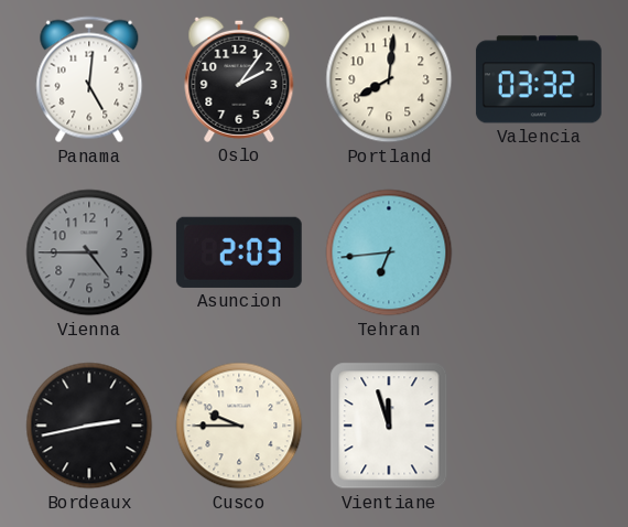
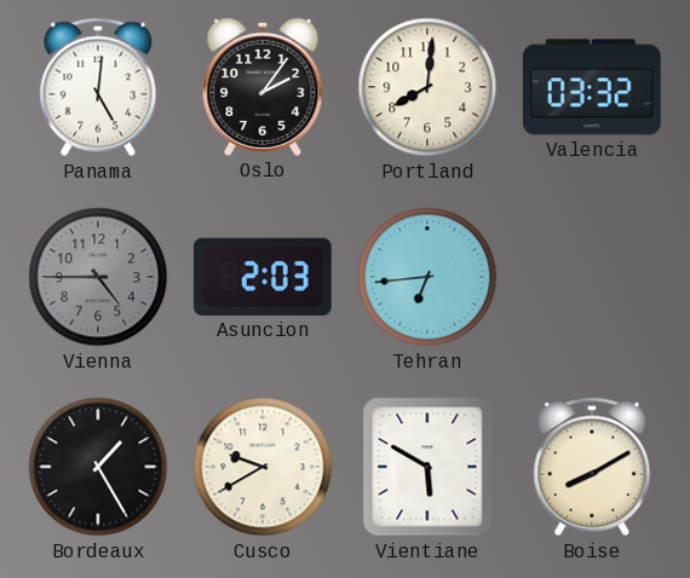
Bordeaux: 2:43 -> 1:25 (98, 467)
Cusco: 9:45 -> 9:40 (263, 467)
Vientiane: 11:57 -> 5:50 (427, 467)
Boise: none -> 8:10 (592, 467)
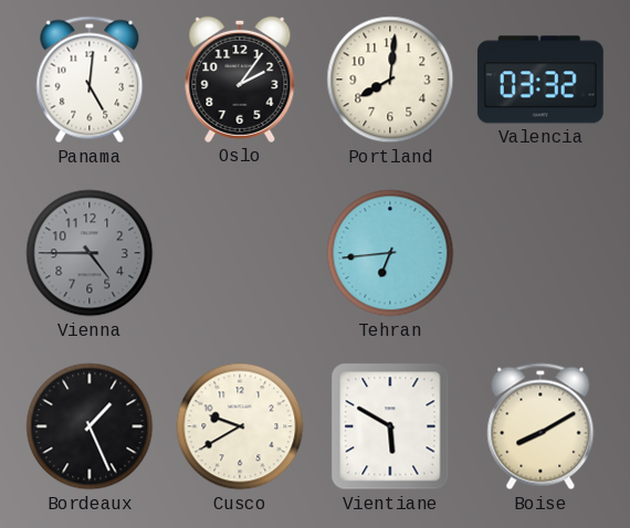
Asuncion: 2:03 -> none (263, 277)
Bordeaux: 1:25 -> 1:26 (90, 426)
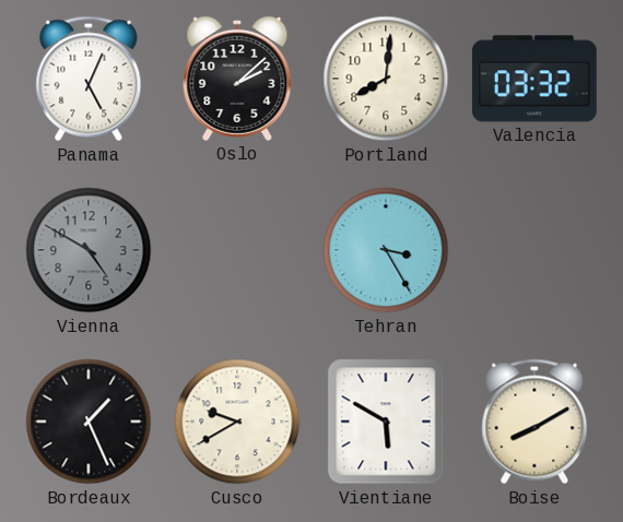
Panama: 5:01 -> 5:04 (89, 79)
Oslo: 2:06 -> 2:08 (237, 79)
Vienna: 4:45 -> 4:50 (89, 250)
Tehran: 6:44 -> 3:25 (386, 250)
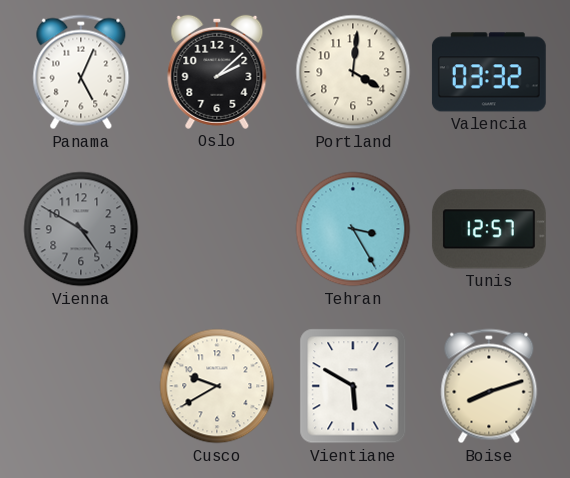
Portland: 8:01 -> 4:01 (353, 72)
Tunis: none -> 12:57 (489, 229)
Bordeaux: 1:26 -> none (89, 422)
Boise: 8:10 -> 8:12 (489, 386)
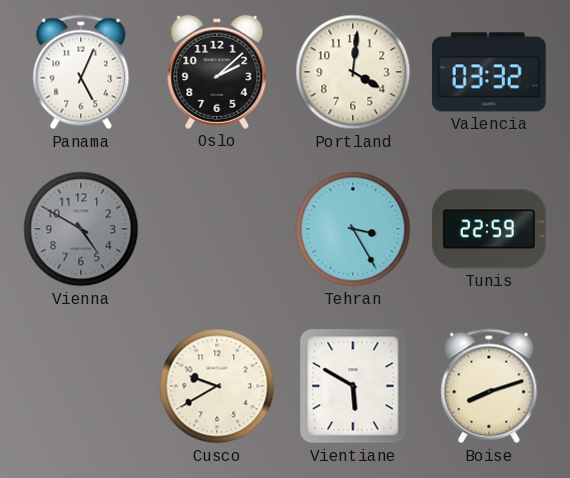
Tunis: 12:57 -> 22:59 (489, 229)
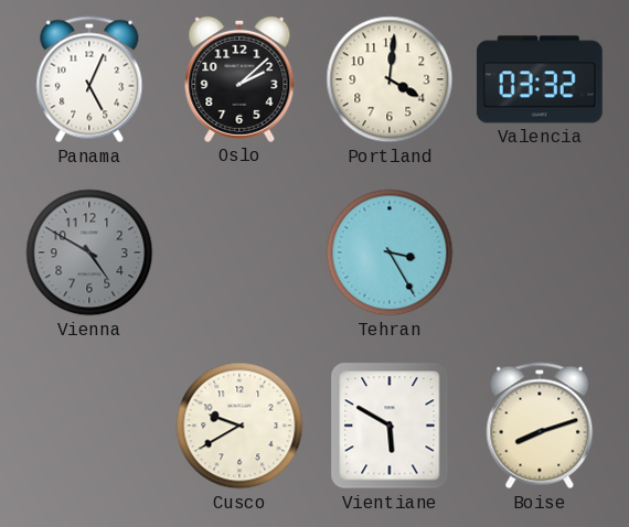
Tunis: 22:59 -> none (489, 229)
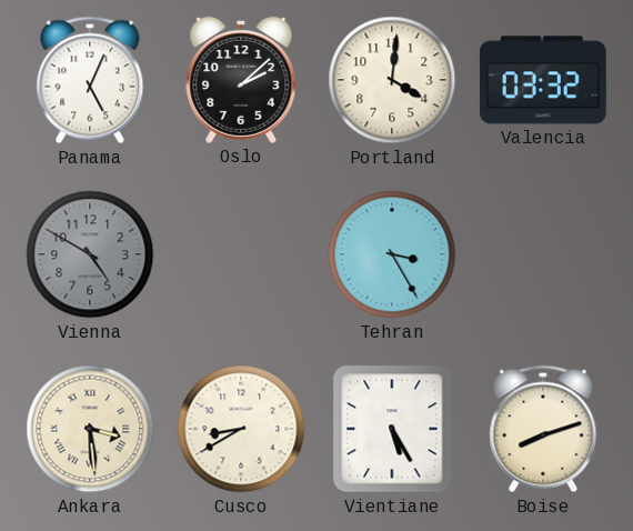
Ankara: none -> 3:29 (90, 429)
Cusco: 9:40 -> 8:40 (241, 429)
Vientiane: 5:50 -> 5:25 (392, 429)
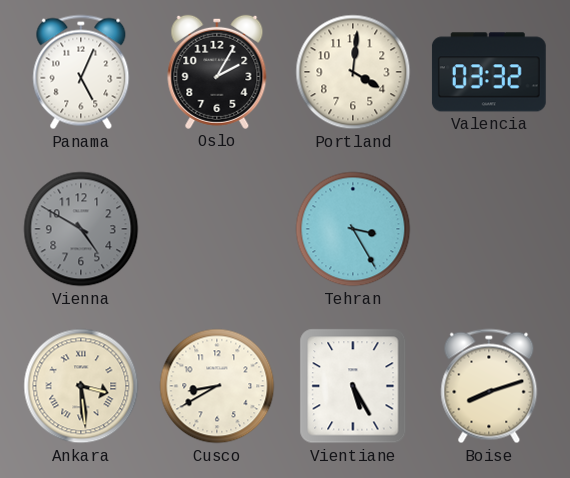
Oslo: 2:08 -> 2:05 (217, 72)
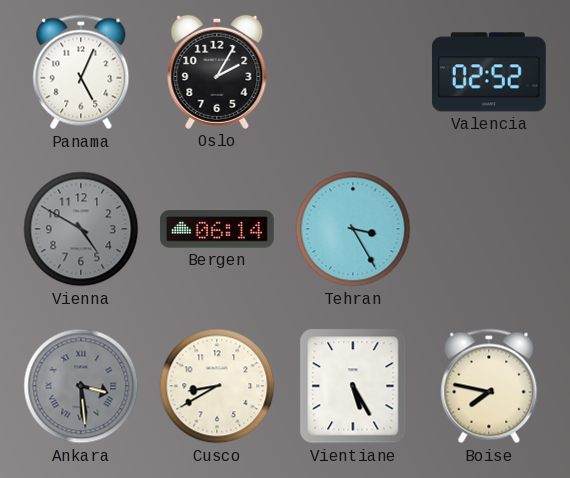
Portland: 4:01 -> none (353, 72)
Valencia: 03:32 -> 02:52 (489, 72)
Bergen: none -> 06:14 (217, 229)
Ankara dial: cream -> grey (81, 386)
Boise: 8:12 -> 7:47 (489, 386)
